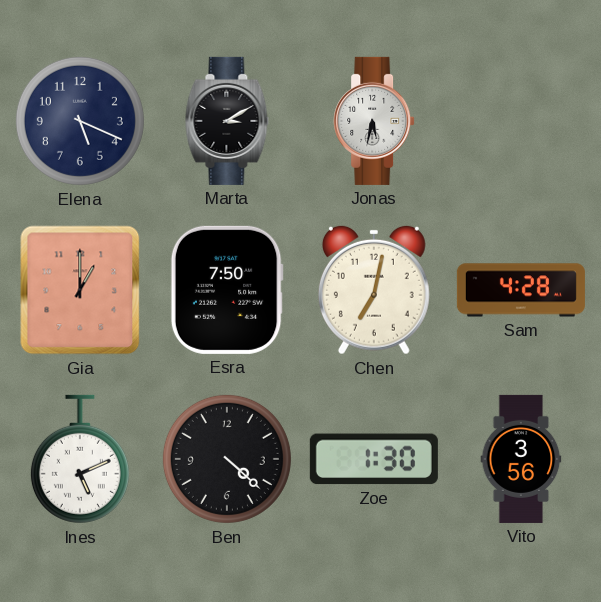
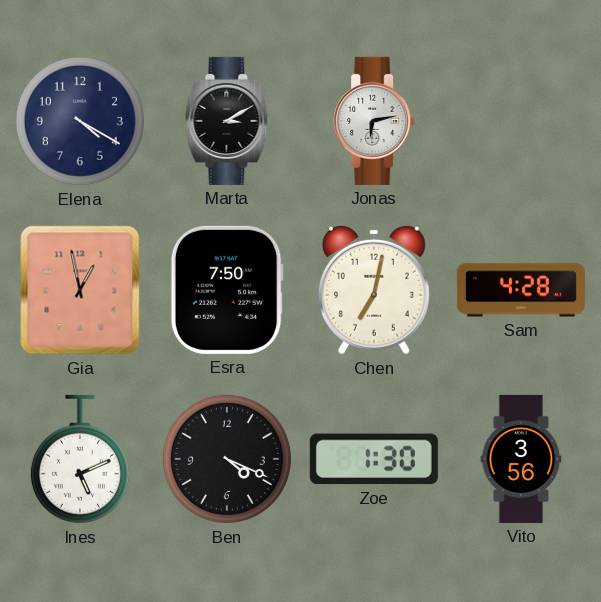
Elena: 5:19 -> 4:20 (80, 121)
Jonas: 5:32 -> 6:13 (374, 121)
Gia: 1:00 -> 12:58 (80, 290)
Ben: 4:22 -> 4:19 (227, 459)
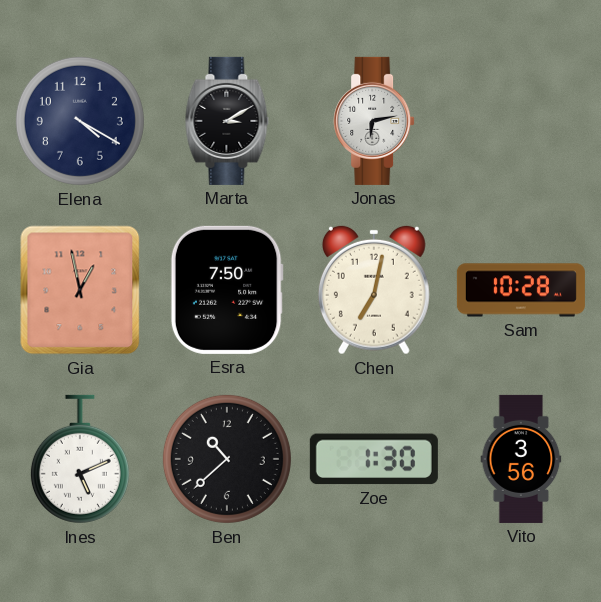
Sam: 4:28 -> 10:28 (521, 290)
Ben: 4:19 -> 10:38 (227, 459)
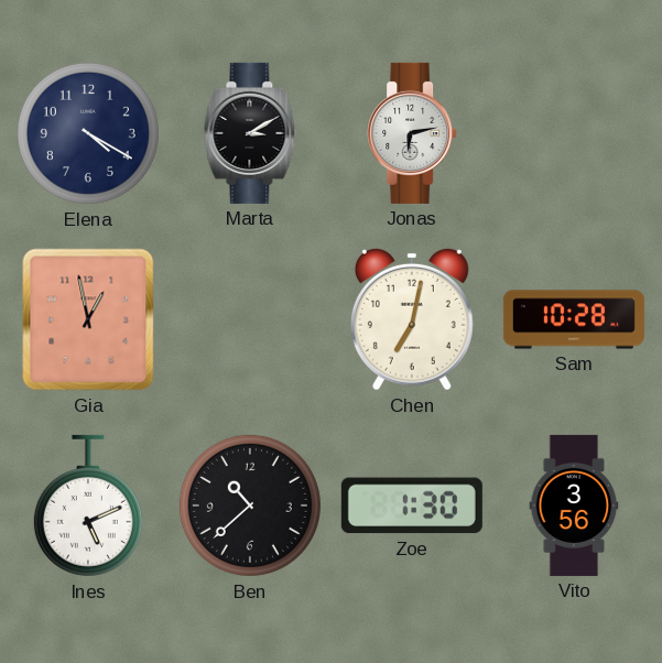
Esra: 7:50 -> none (227, 290)
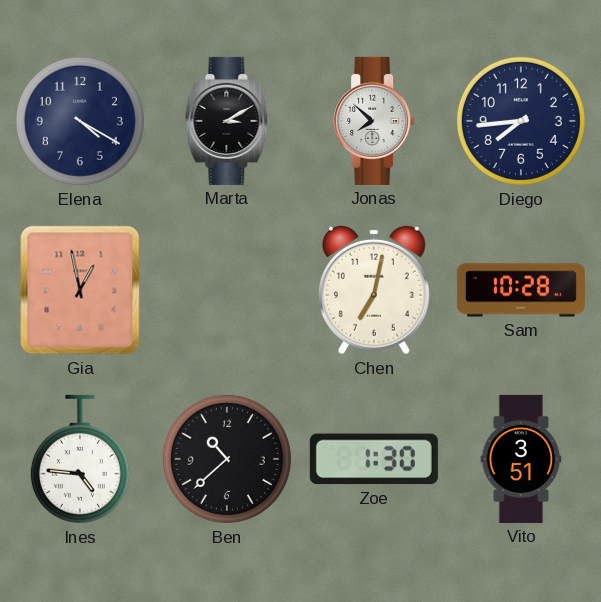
Jonas: 6:13 -> 7:52 (374, 121)
Diego: none -> 7:44 (521, 121)
Ines: 5:11 -> 4:46 (80, 459)
Vito: 3:56 -> 3:51 (521, 459)
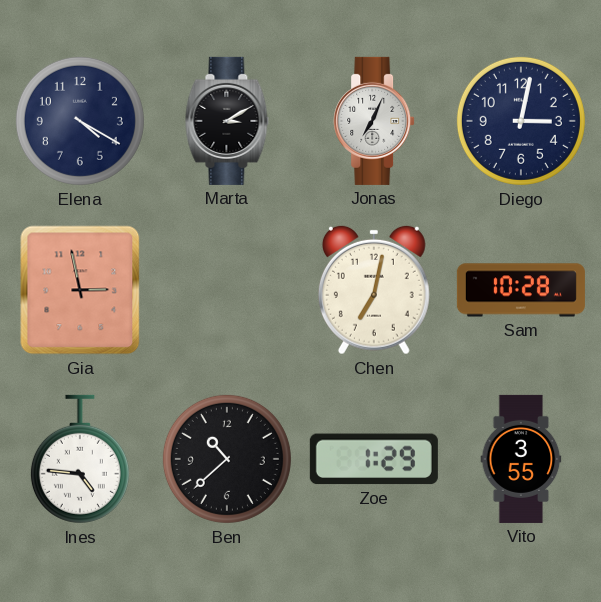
Jonas: 7:52 -> 7:04 (374, 121)
Diego: 7:44 -> 3:02 (521, 121)
Gia: 12:58 -> 2:58 (80, 290)
Zoe: 1:30 -> 1:29 (374, 459)
Vito: 3:51 -> 3:55 (521, 459)
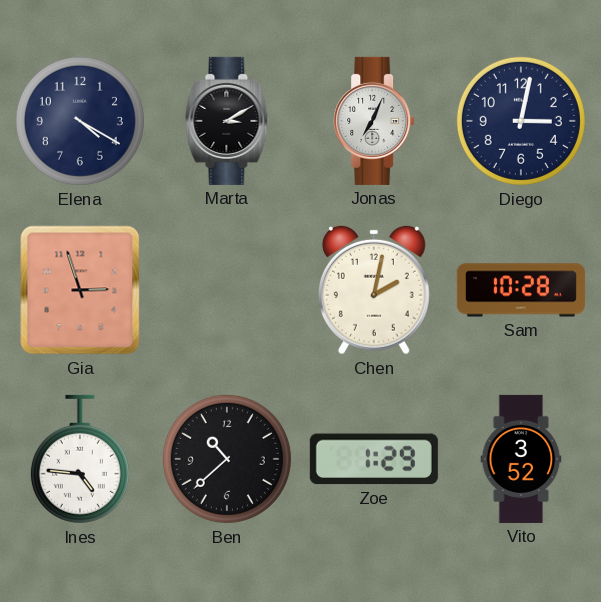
Gia: 2:58 -> 2:57 (80, 290)
Chen: 7:02 -> 2:02 (374, 290)
Vito: 3:55 -> 3:52 (521, 459)
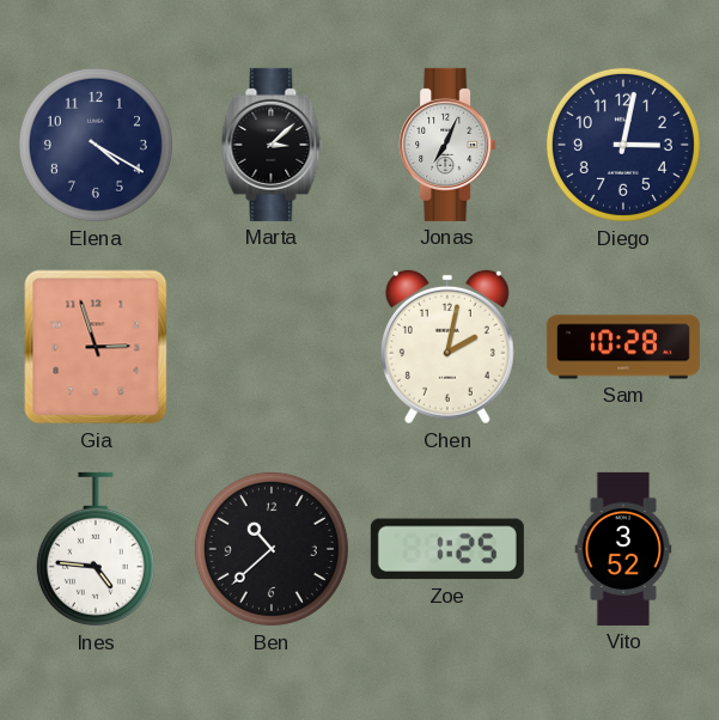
Marta: 3:10 -> 3:08 (272, 145)
Zoe: 1:29 -> 1:25 (447, 549)
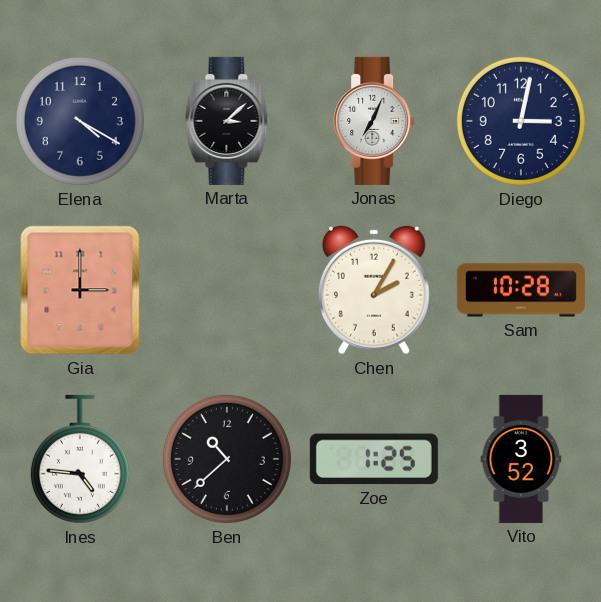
Gia: 2:57 -> 3:00 (80, 290)
Chen: 2:02 -> 2:05 (374, 290)
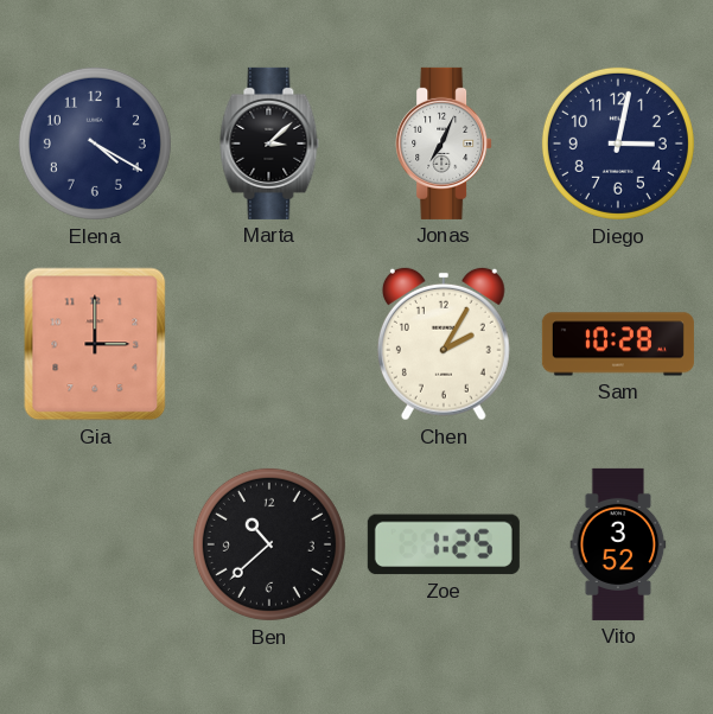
Ines: 4:46 -> none (80, 459)
